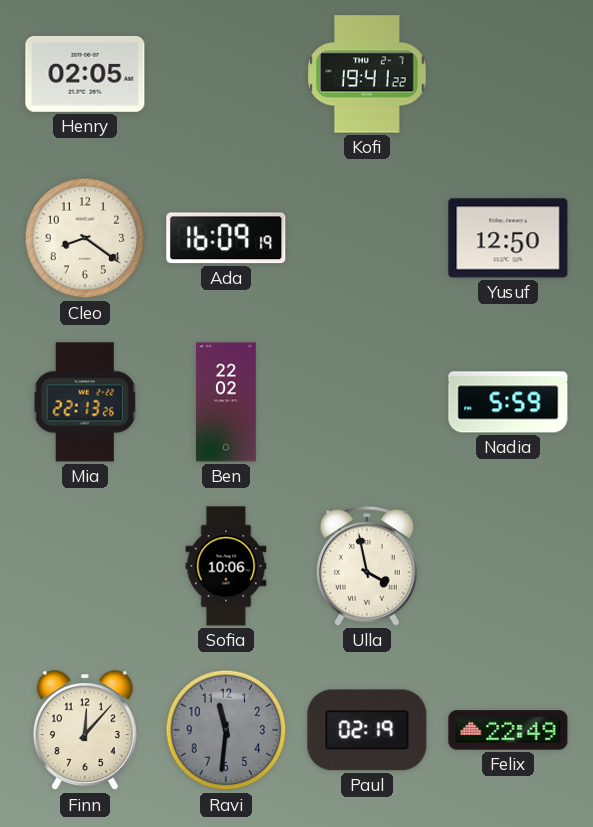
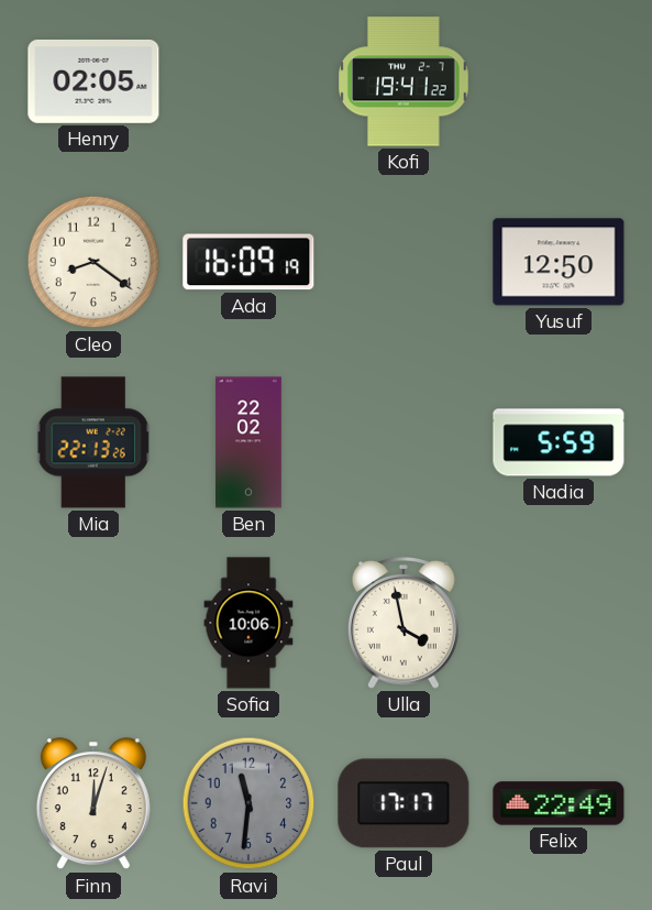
Finn: 12:07 -> 12:03 (93, 804)
Paul: 02:19 -> 17:17 (404, 803)
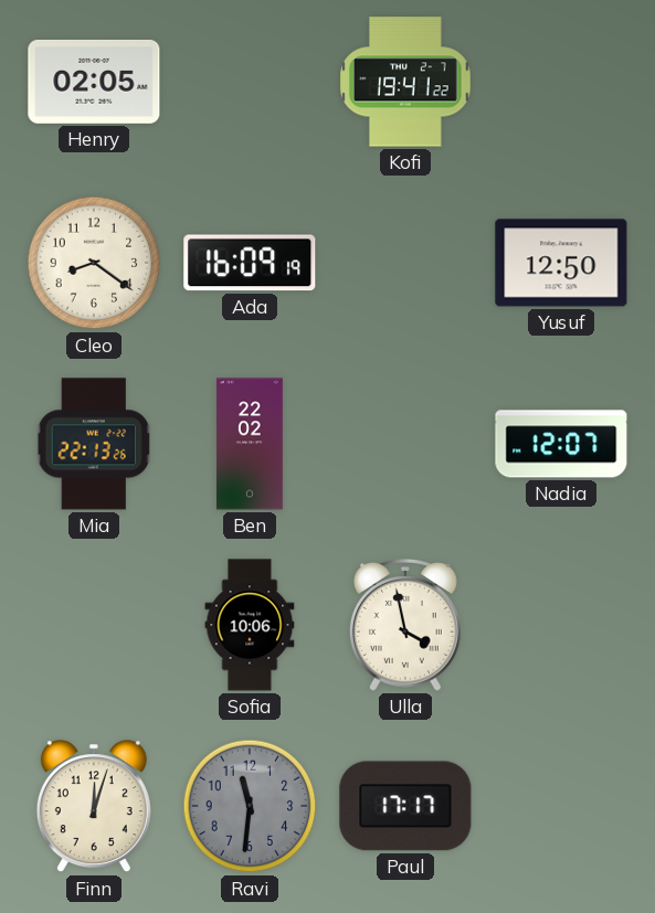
Nadia: 5:59 -> 12:07 (561, 444)
Felix: 22:49 -> none (559, 803)
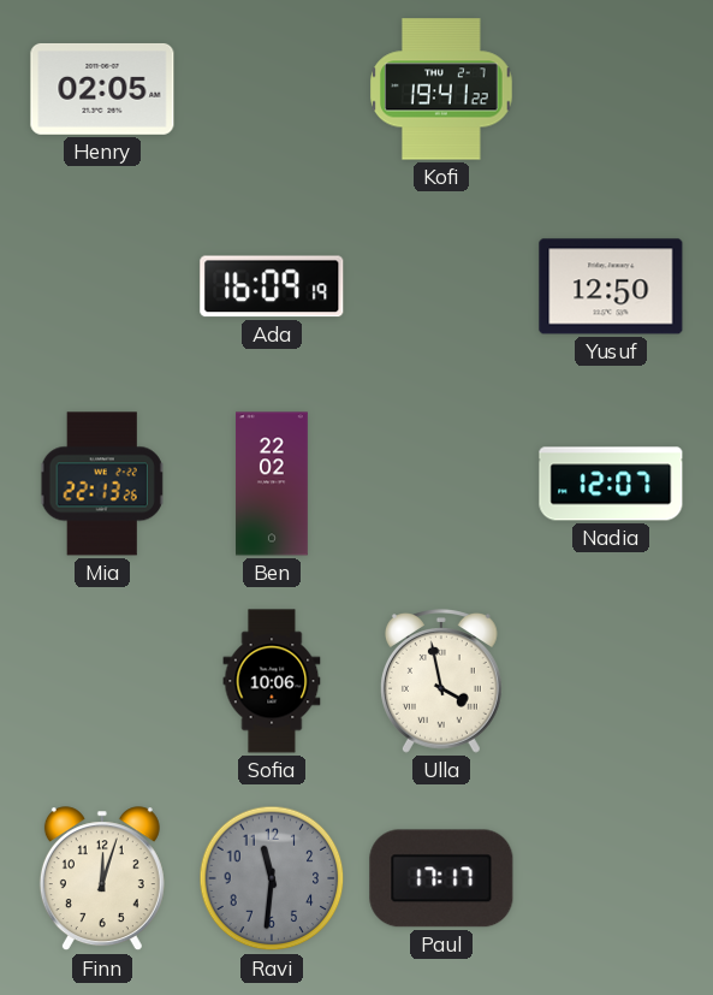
Cleo: 8:21 -> none (94, 263)
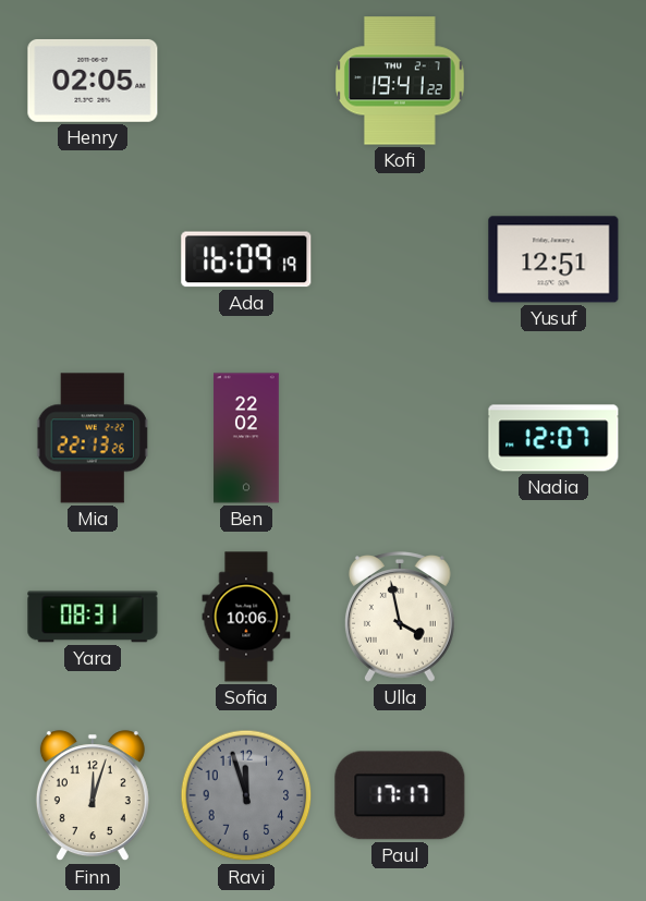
Yusuf: 12:50 -> 12:51 (553, 259)
Yara: none -> 08:31 (93, 617)
Ravi: 11:31 -> 11:57 (246, 795)
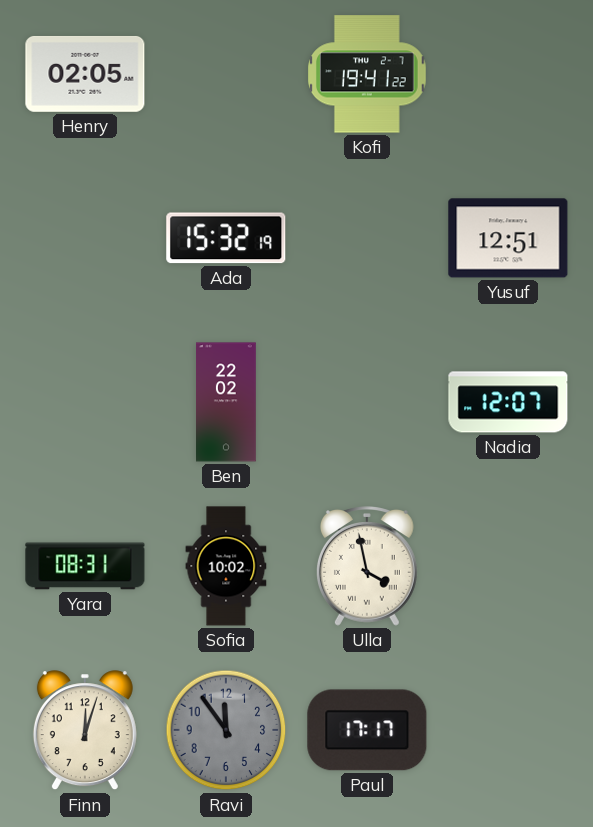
Ada: 16:09 -> 15:32 (226, 238)
Mia: 22:13 -> none (93, 438)
Sofia: 10:06 -> 10:02 (226, 566)
Ravi: 11:57 -> 11:54 (226, 730)
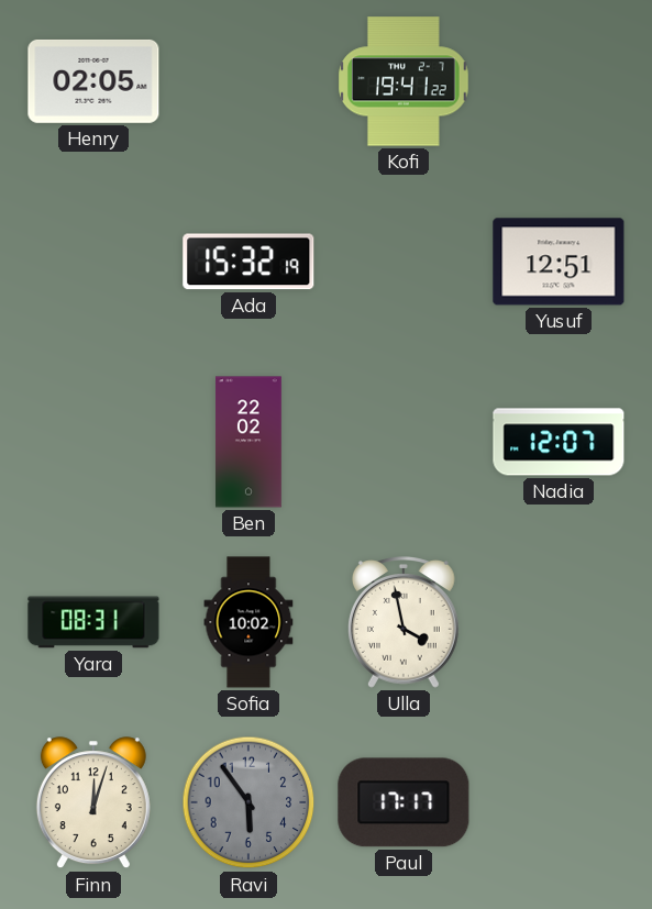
Ravi: 11:54 -> 5:54 (248, 802)
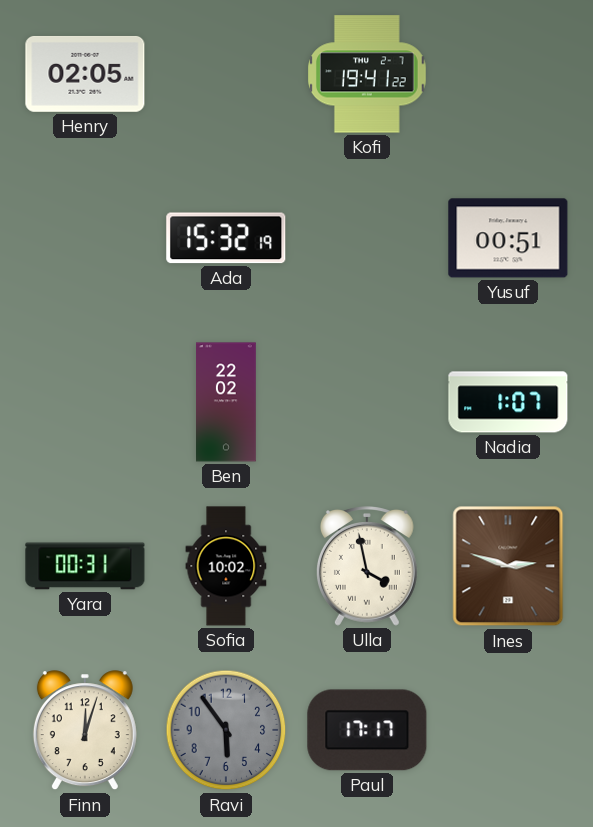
Yusuf: 12:51 -> 00:51 (508, 238)
Nadia: 12:07 -> 1:07 (508, 402)
Yara: 08:31 -> 00:31 (85, 566)
Ines: none -> 2:48 (508, 566)
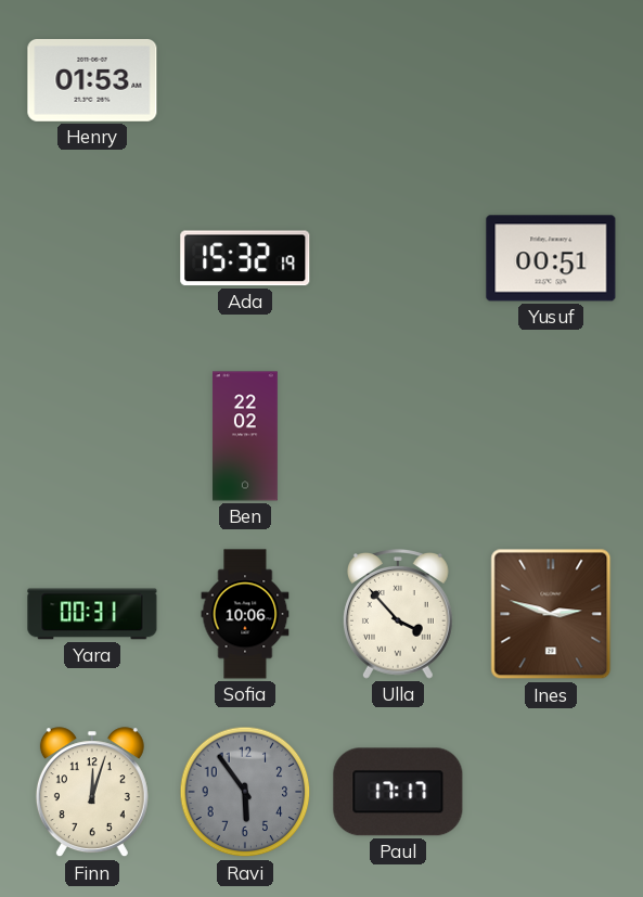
Henry: 02:05 -> 01:53 (92, 80)
Kofi: 19:41 -> none (368, 74)
Nadia: 1:07 -> none (508, 402)
Sofia: 10:02 -> 10:06 (245, 614)
Ulla: 3:58 -> 3:53 (398, 614)
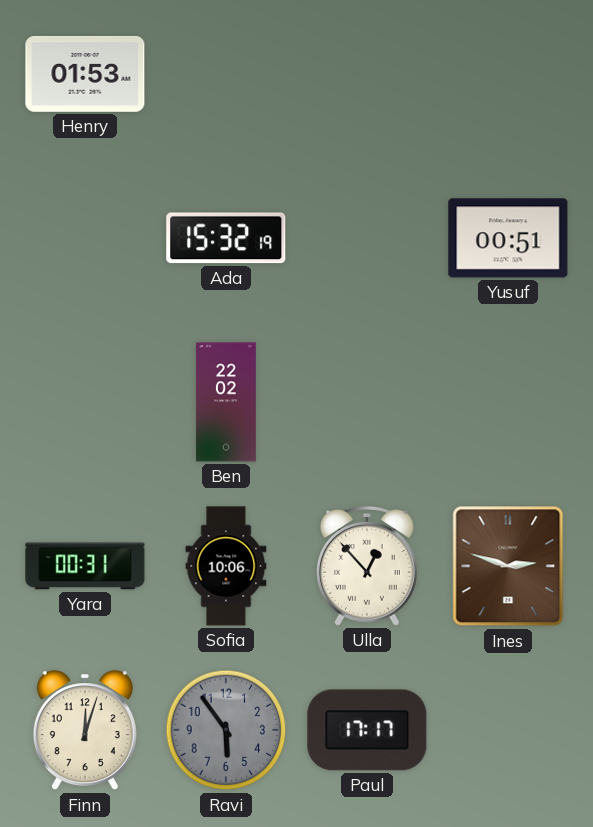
Ulla: 3:53 -> 12:53 (367, 566)
